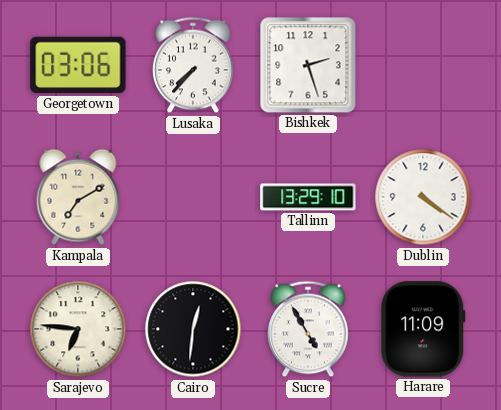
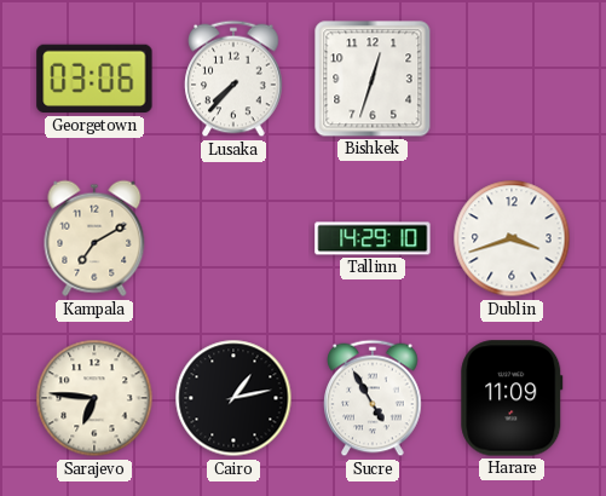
Bishkek: 2:27 -> 12:33 (373, 79)
Tallinn: 13:29 -> 14:29 (373, 238)
Dublin: 4:21 -> 3:42 (512, 238)
Cairo: 12:31 -> 1:13 (233, 398)
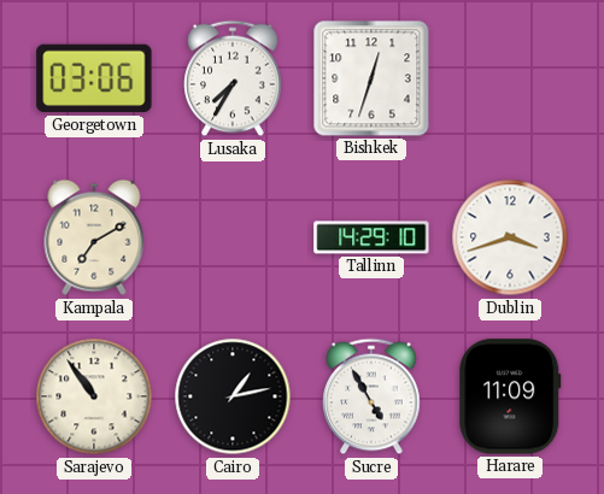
Lusaka: 7:37 -> 7:35 (233, 78)
Sarajevo: 6:46 -> 10:54 (94, 396)
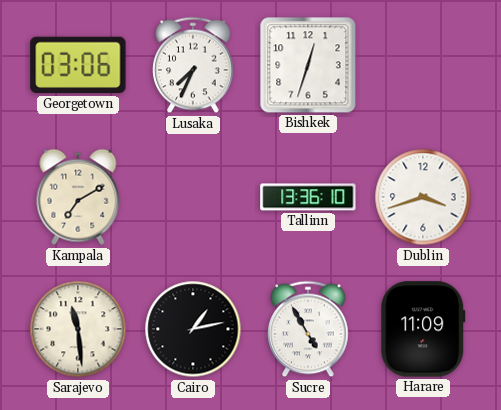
Lusaka: 7:35 -> 7:34 (193, 65)
Tallinn: 14:29 -> 13:36 (308, 197)
Sarajevo: 10:54 -> 11:29 (78, 329)
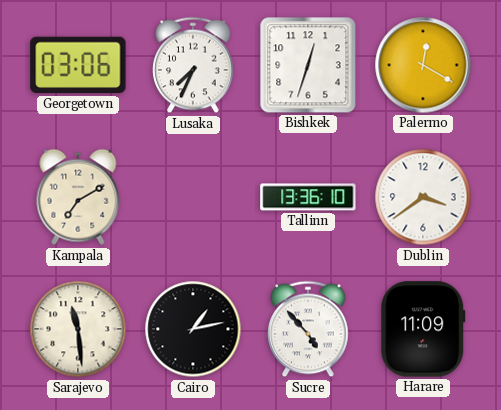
Palermo: none -> 12:20 (423, 65)
Dublin: 3:42 -> 3:39 (423, 197)
Sucre: 4:55 -> 4:53 (308, 329)
